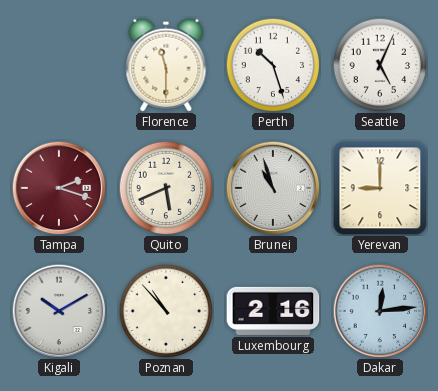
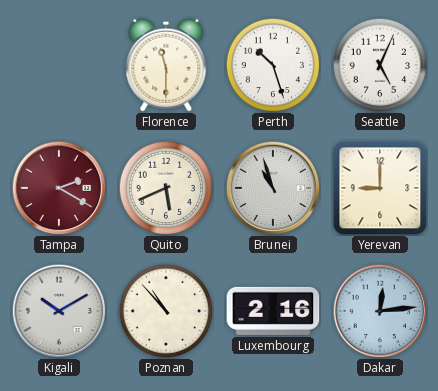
Tampa: 2:18 -> 2:20 (59, 188)
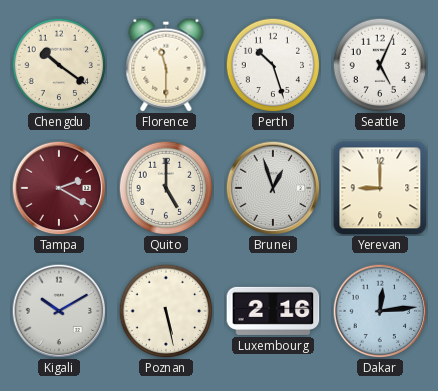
Chengdu: none -> 10:21 (59, 65)
Quito: 5:41 -> 5:00 (166, 188)
Brunei: 10:57 -> 12:57 (273, 188)
Poznan: 10:53 -> 5:28 (166, 311)
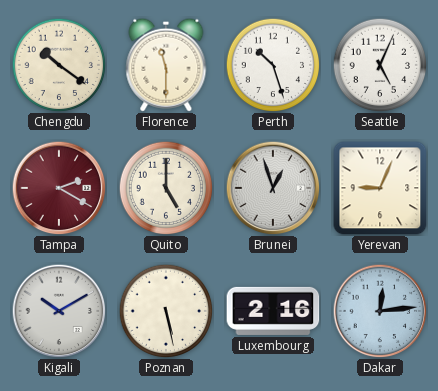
Yerevan: 9:00 -> 9:04 (380, 188)
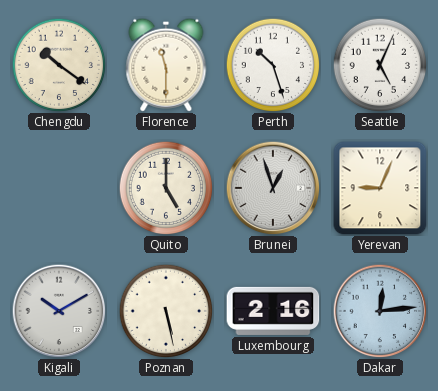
Tampa: 2:20 -> none (59, 188)
